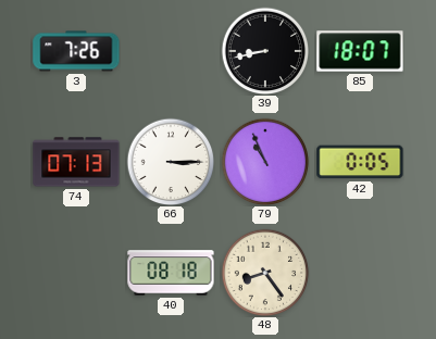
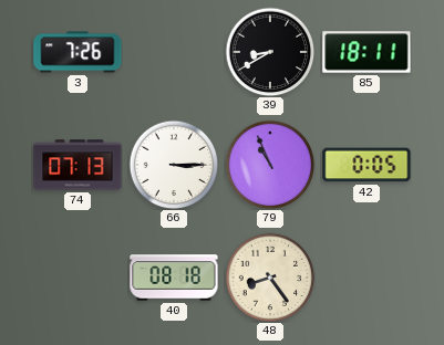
39: 8:43 -> 8:40 (270, 52)
85: 18:07 -> 18:11 (366, 52)
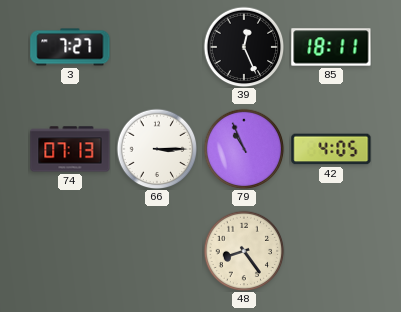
3: 7:26 -> 7:27 (70, 47)
39: 8:40 -> 12:26 (244, 47)
42: 0:05 -> 4:05 (331, 149)
40: 08:18 -> none (174, 278)
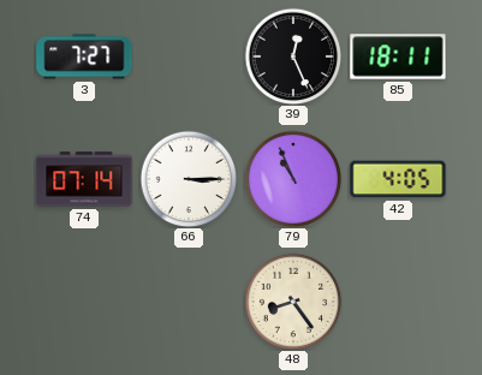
74: 07:13 -> 07:14 (84, 179)
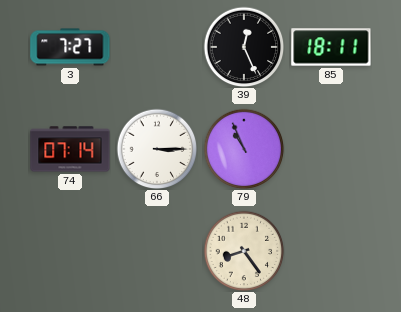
42: 4:05 -> none (398, 179)
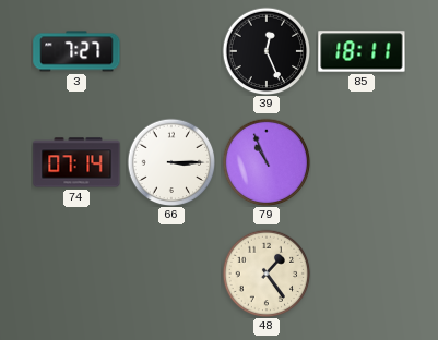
48: 8:24 -> 1:24 (267, 274)
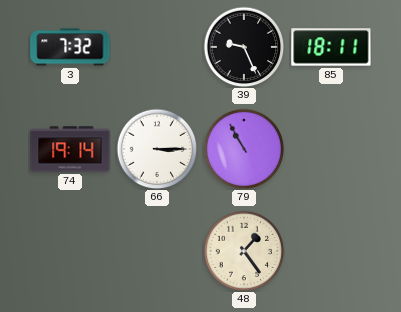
3: 7:27 -> 7:32 (70, 47)
39: 12:26 -> 9:26 (244, 47)
74: 07:14 -> 19:14 (70, 149)
79: 10:56 -> 10:55 (244, 149)
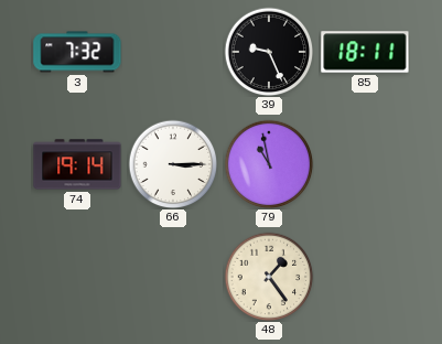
79: 10:55 -> 10:58 (269, 164)
